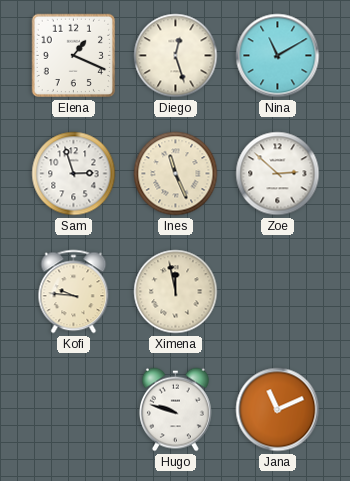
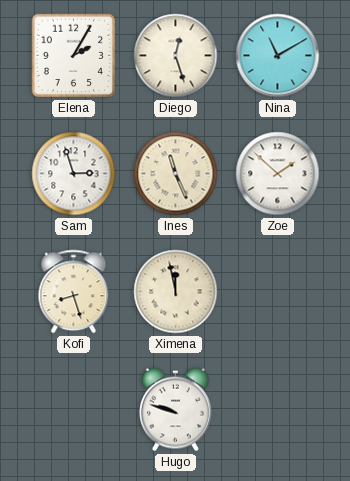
Elena: 1:19 -> 2:05 (74, 56)
Zoe: 2:52 -> 1:52 (278, 174)
Kofi: 9:46 -> 8:27 (74, 292)
Jana: 11:11 -> none (278, 410)
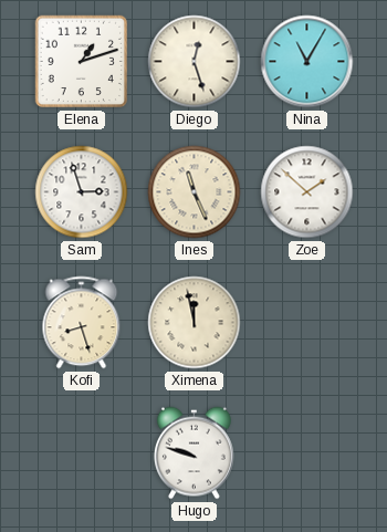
Elena: 2:05 -> 1:12 (82, 62)
Nina: 11:10 -> 11:05 (307, 62)
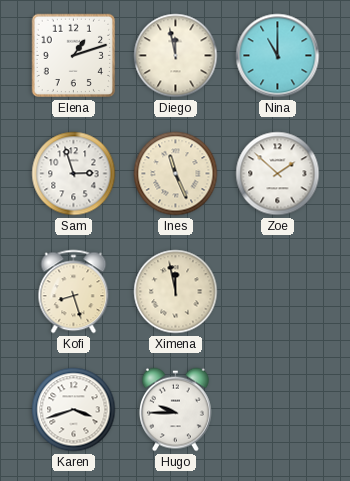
Diego: 12:27 -> 11:58 (176, 56)
Nina: 11:05 -> 11:00 (278, 56)
Karen: none -> 3:42 (74, 410)
Hugo: 9:48 -> 9:45 (175, 410)
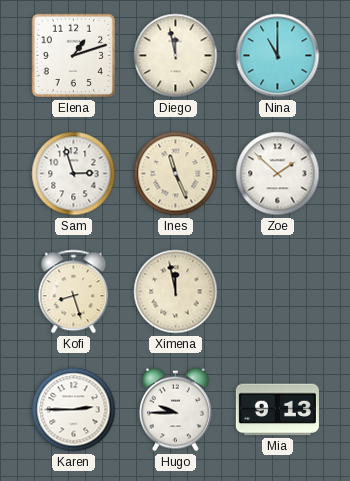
Karen: 3:42 -> 2:45 (74, 410)
Mia: none -> 9:13 (277, 410)
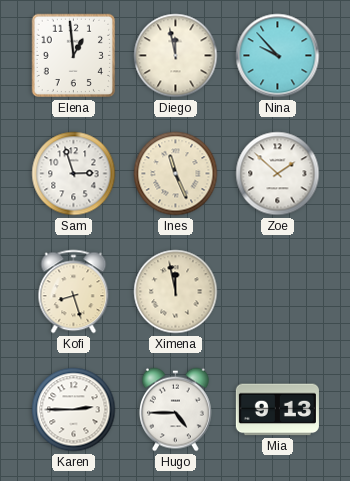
Elena: 1:12 -> 12:59 (74, 56)
Nina: 11:00 -> 9:53 (278, 56)
Hugo: 9:45 -> 4:45 (175, 410)
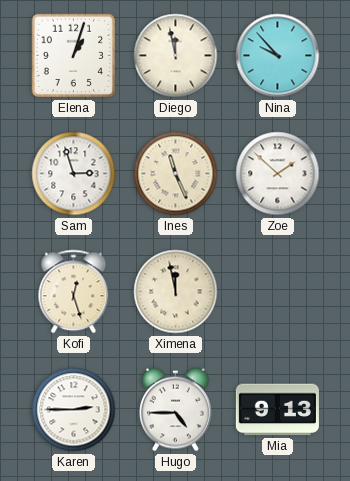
Elena: 12:59 -> 1:03 (74, 56)
Kofi: 8:27 -> 12:27 (74, 292)
